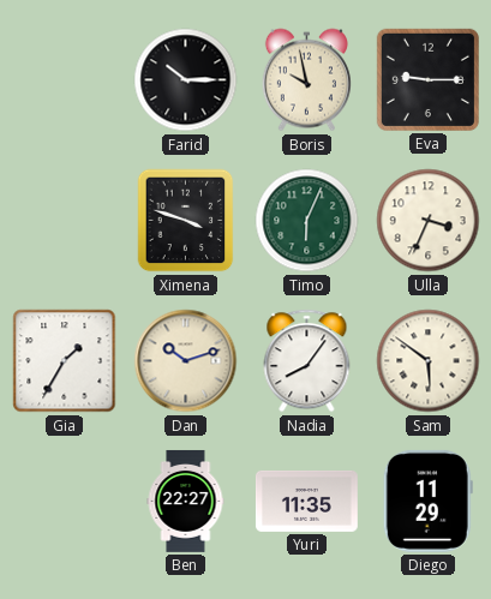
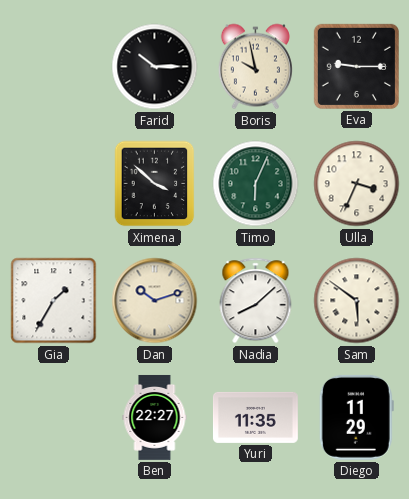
Ximena: 3:48 -> 3:52 (155, 184)
Nadia: 8:06 -> 8:08 (256, 301)
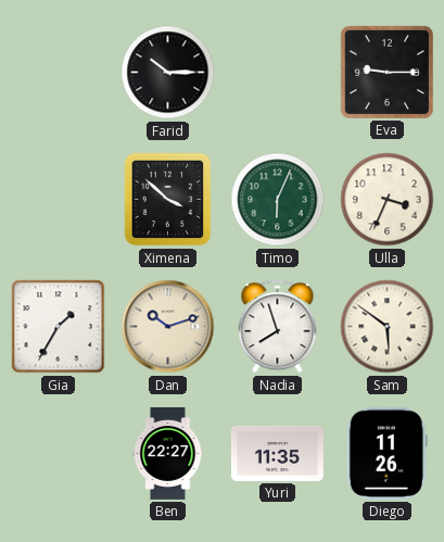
Boris: 9:58 -> none (255, 67)
Nadia: 8:08 -> 7:57 (278, 327)
Diego: 11:29 -> 11:26 (386, 453)
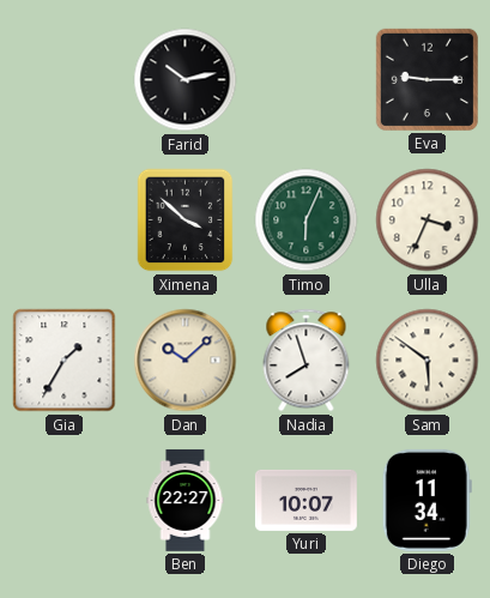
Farid: 10:15 -> 10:13 (186, 80)
Dan: 10:12 -> 10:08 (186, 361)
Yuri: 11:35 -> 10:07 (306, 500)
Diego: 11:26 -> 11:34 (427, 500)
